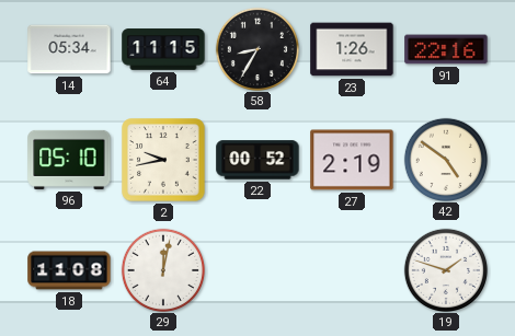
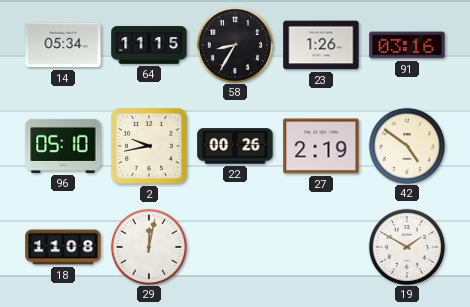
91: 22:16 -> 03:16 (407, 45)
22: 00:52 -> 00:26 (235, 146)
19: 1:48 -> 1:50 (406, 246)
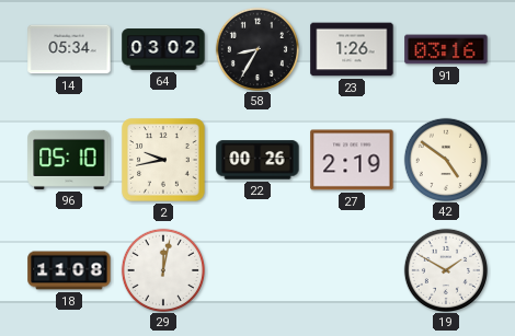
64: 11:15 -> 03:02 (163, 49)
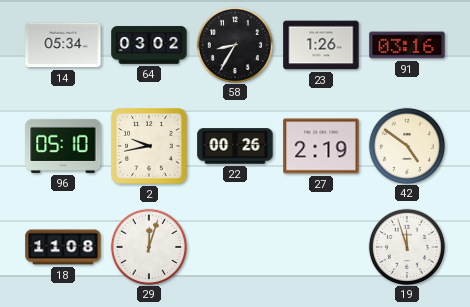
29: 12:02 -> 12:03 (148, 246)
19: 1:50 -> 11:57 (406, 246)
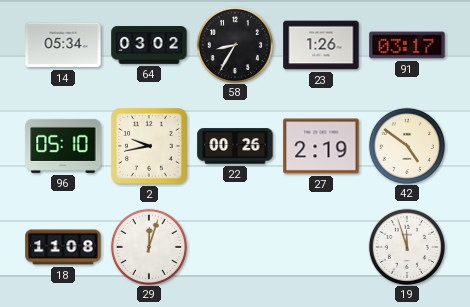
91: 03:16 -> 03:17 (407, 45)
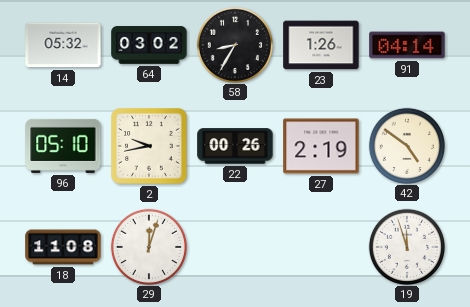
14: 05:34 -> 05:32 (63, 45)
91: 03:17 -> 04:14 (407, 45)
